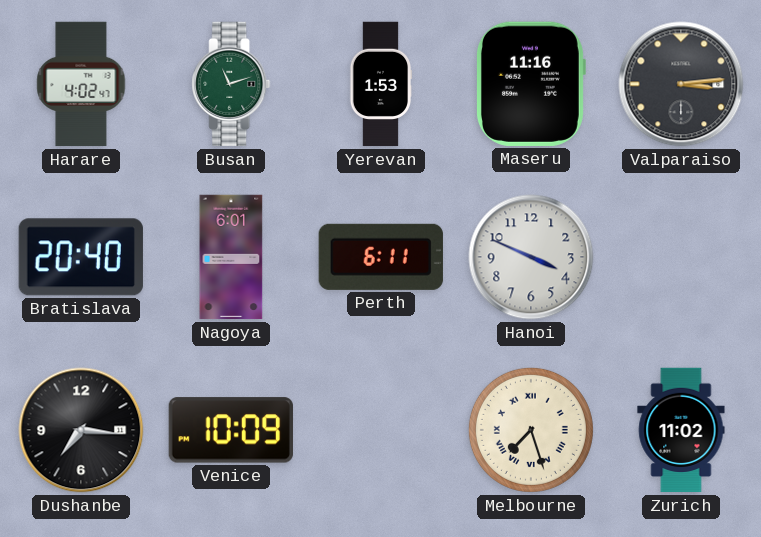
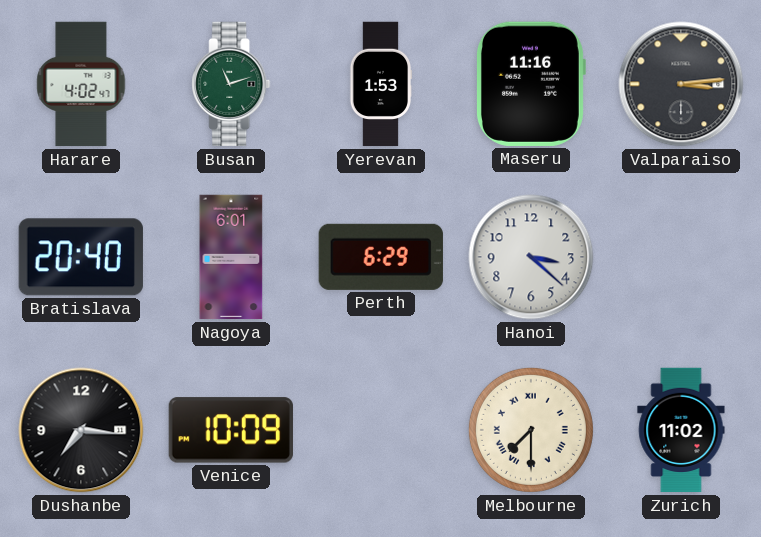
Perth: 6:11 -> 6:29 (381, 257)
Hanoi: 3:49 -> 3:22 (531, 257)
Melbourne: 7:27 -> 7:30 (531, 430)
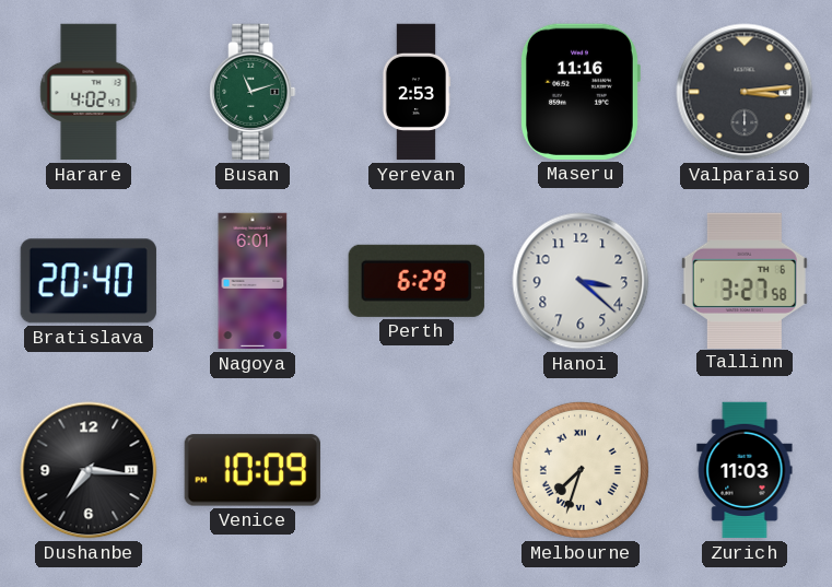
Yerevan: 1:53 -> 2:53 (417, 92)
Tallinn: none -> 3:27 (745, 280)
Melbourne: 7:30 -> 7:33 (581, 470)
Zurich: 11:02 -> 11:03 (745, 470)
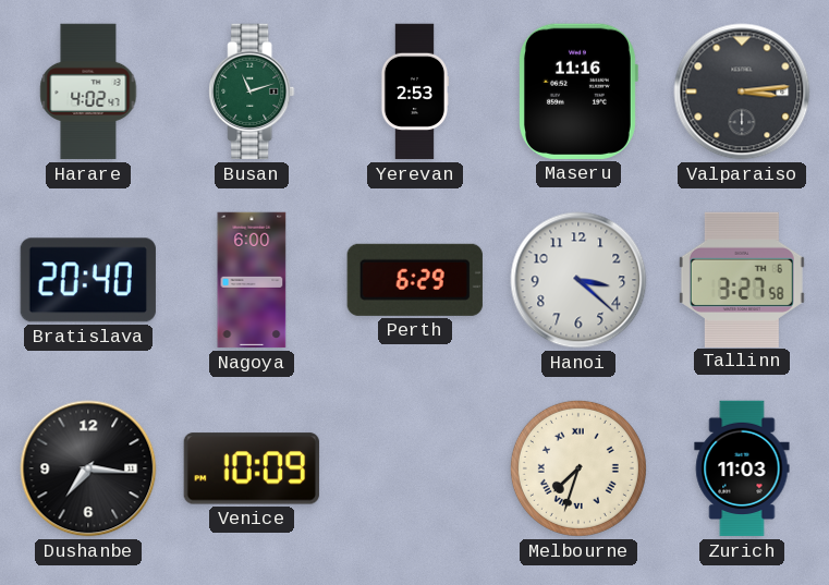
Nagoya: 6:01 -> 6:00 (252, 280)
